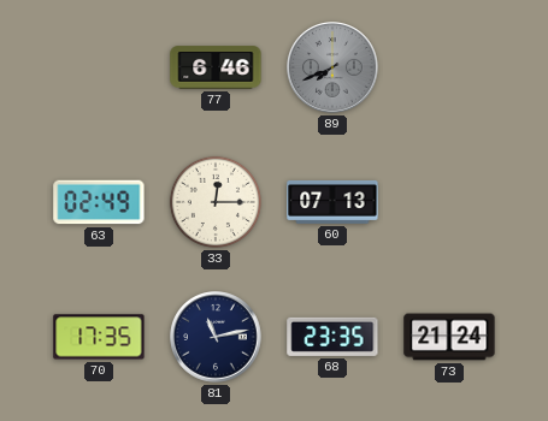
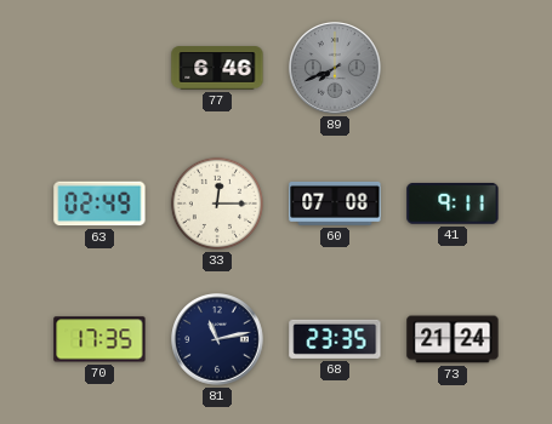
60: 07:13 -> 07:08 (335, 204)
41: none -> 9:11 (453, 204)
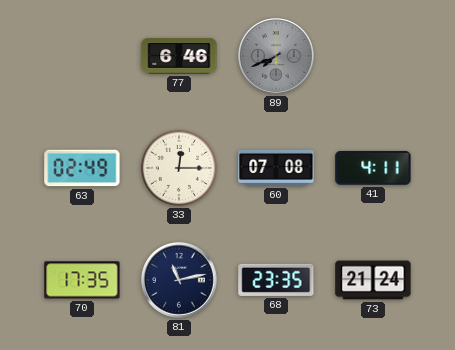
41: 9:11 -> 4:11 (373, 168)
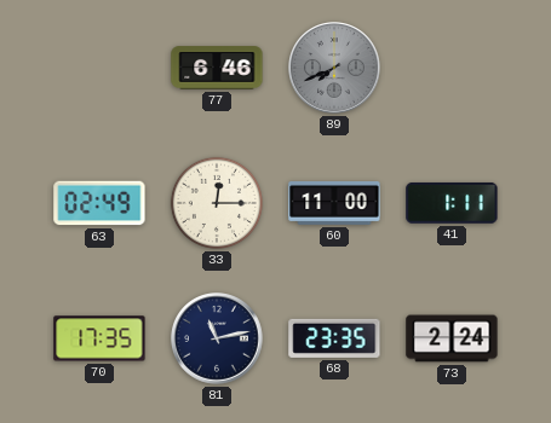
60: 07:08 -> 11:00 (334, 203)
41: 4:11 -> 1:11 (452, 203)
73: 21:24 -> 2:24 (452, 338)
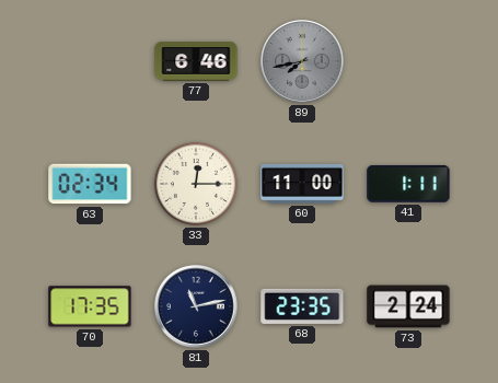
89: 7:41 -> 7:43 (303, 62)
63: 02:49 -> 02:34 (90, 184)
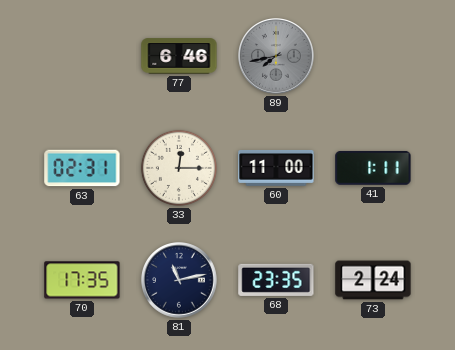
63: 02:34 -> 02:31 (82, 168)
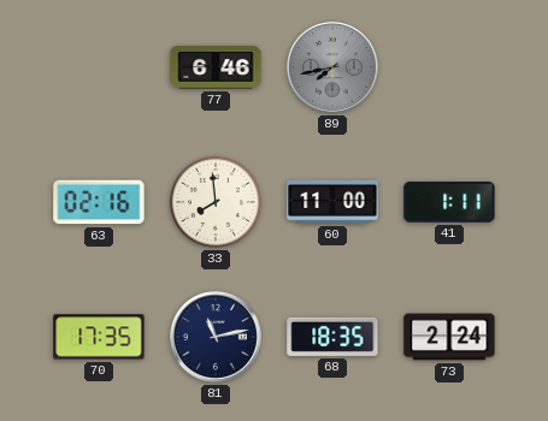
63: 02:31 -> 02:16 (99, 202)
33: 12:15 -> 7:59 (216, 202)
68: 23:35 -> 18:35 (332, 337)
